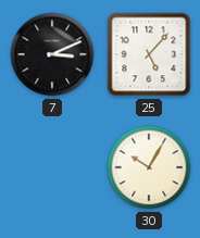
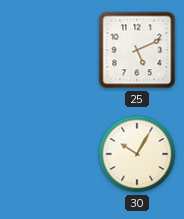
7: 3:11 -> none (52, 54)
25: 5:07 -> 5:11 (137, 50)
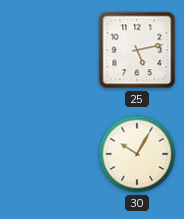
25: 5:11 -> 5:13 (137, 50)
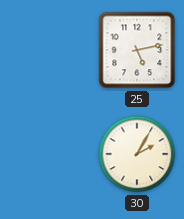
30: 10:05 -> 2:05 (137, 154)
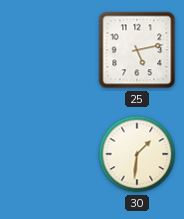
30: 2:05 -> 1:31 (137, 154)
